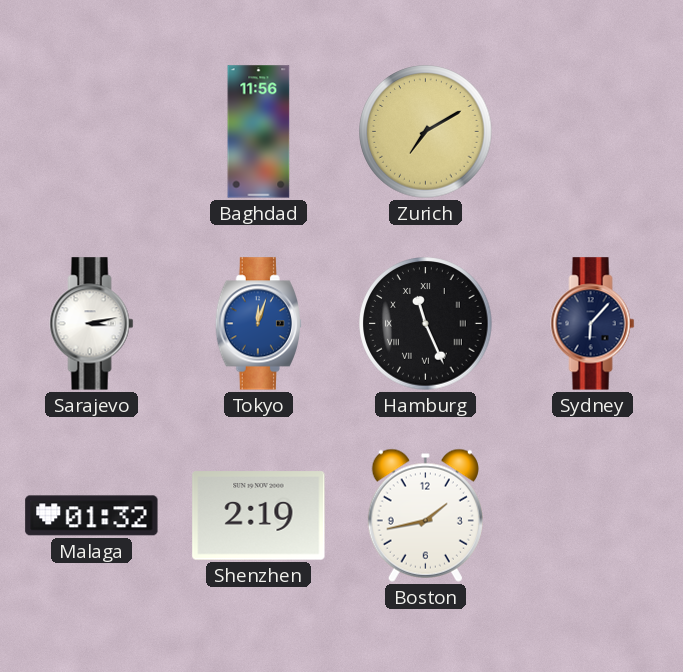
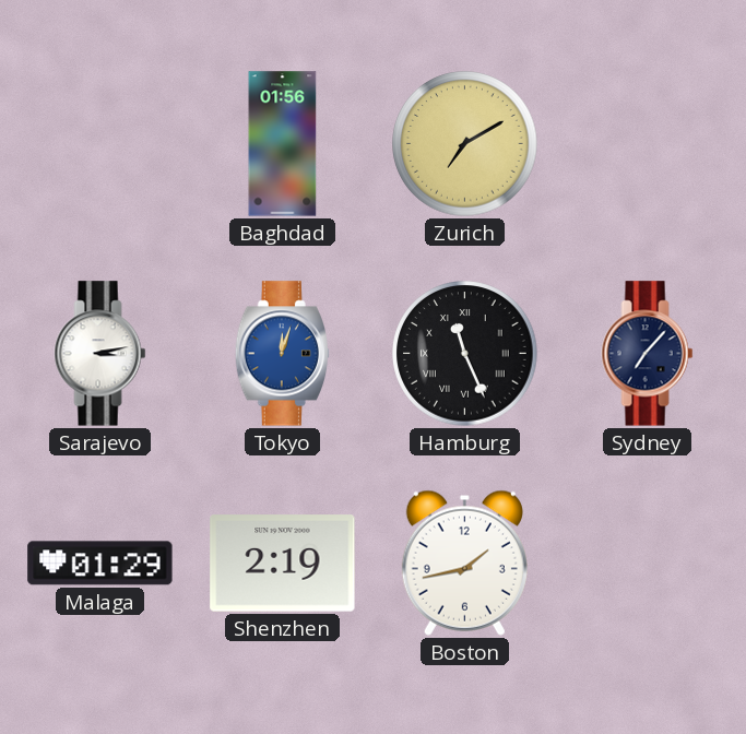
Baghdad: 11:56 -> 01:56 (283, 144)
Sydney: 6:07 -> 7:07 (648, 354)
Malaga: 01:32 -> 01:29 (100, 564)
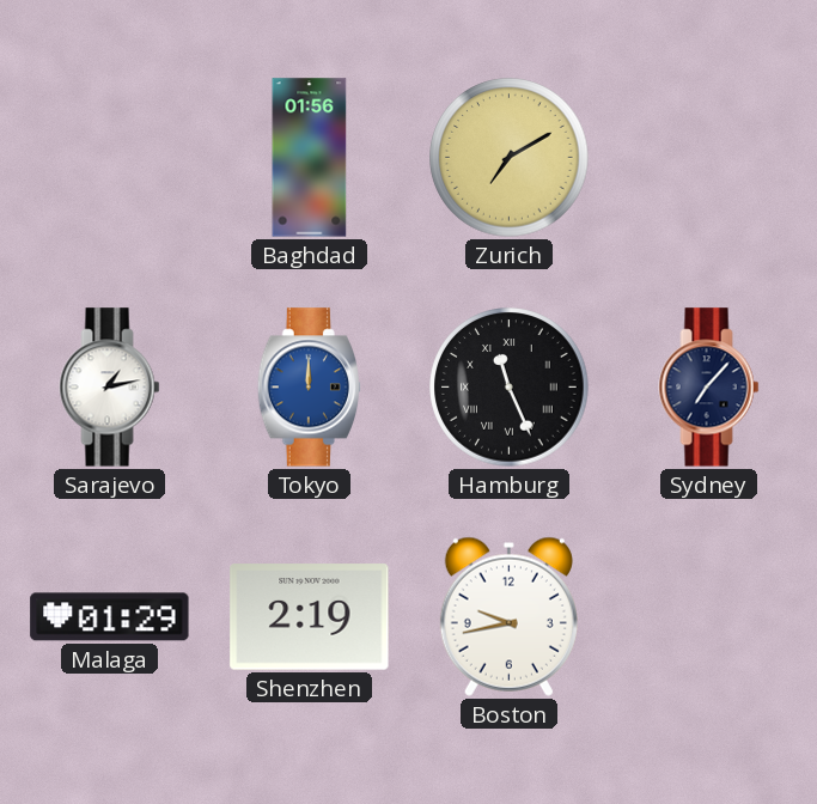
Sarajevo: 3:13 -> 1:13 (110, 388)
Tokyo: 12:03 -> 12:00 (309, 388)
Boston: 1:43 -> 9:43 (508, 616)
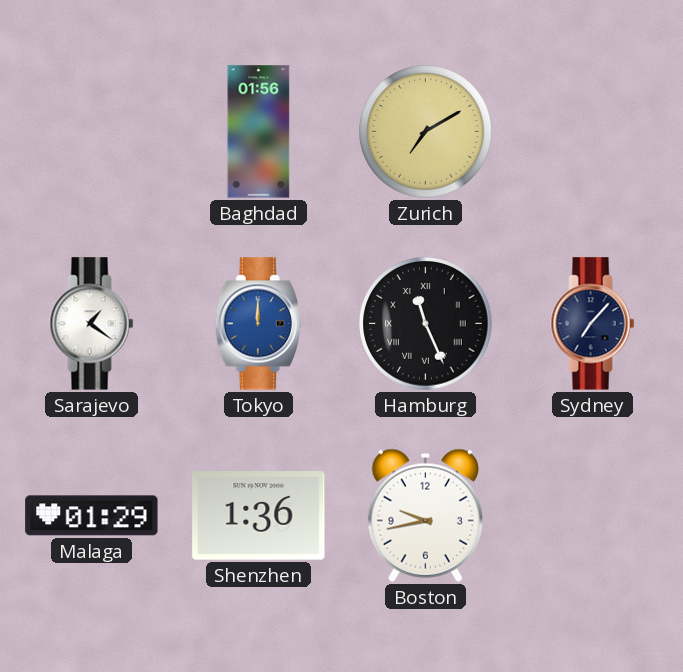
Sarajevo: 1:13 -> 1:21 (92, 324)
Shenzhen: 2:19 -> 1:36 (259, 516)
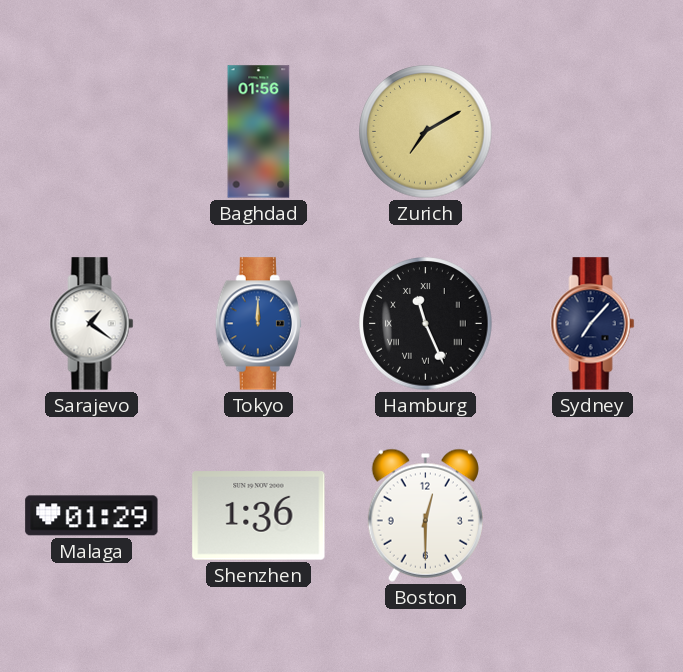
Boston: 9:43 -> 12:30 (425, 515)
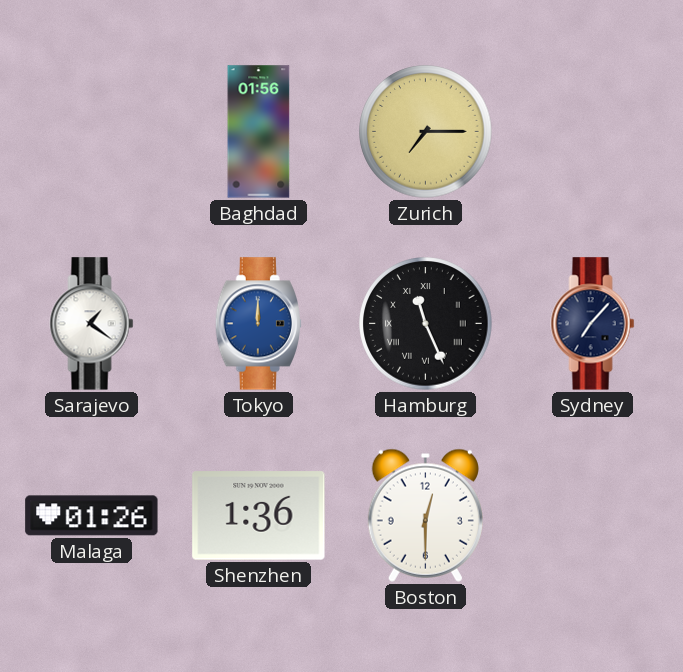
Zurich: 7:10 -> 7:15 (426, 132)
Malaga: 01:29 -> 01:26 (92, 516)
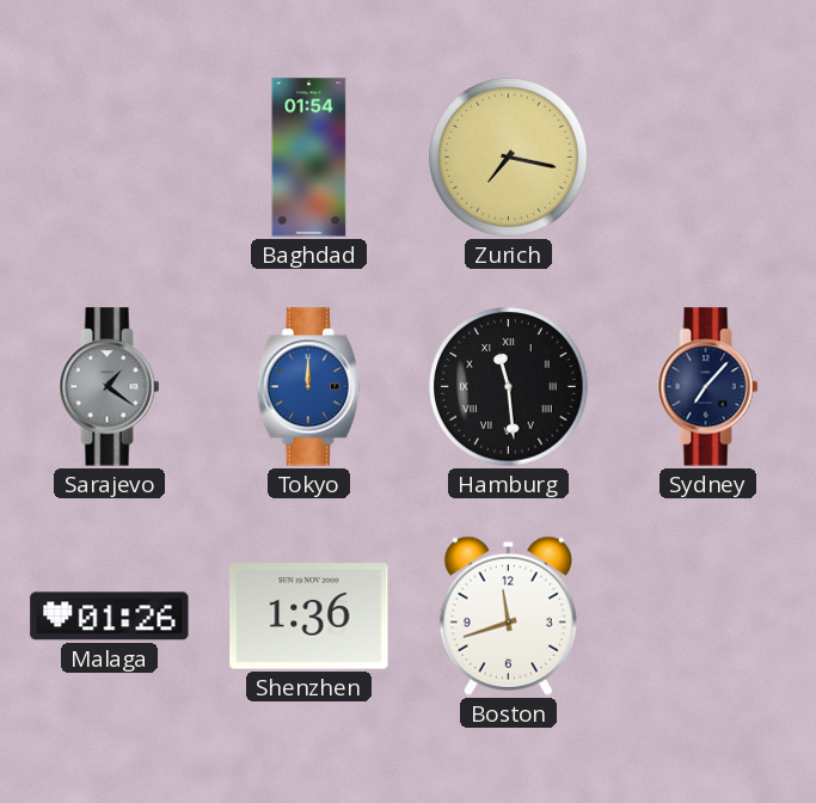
Baghdad: 01:56 -> 01:54 (309, 158)
Zurich: 7:15 -> 7:17 (509, 158)
Sarajevo dial: white -> grey (110, 387)
Hamburg: 11:26 -> 11:29 (509, 387)
Boston: 12:30 -> 11:42 (508, 615)
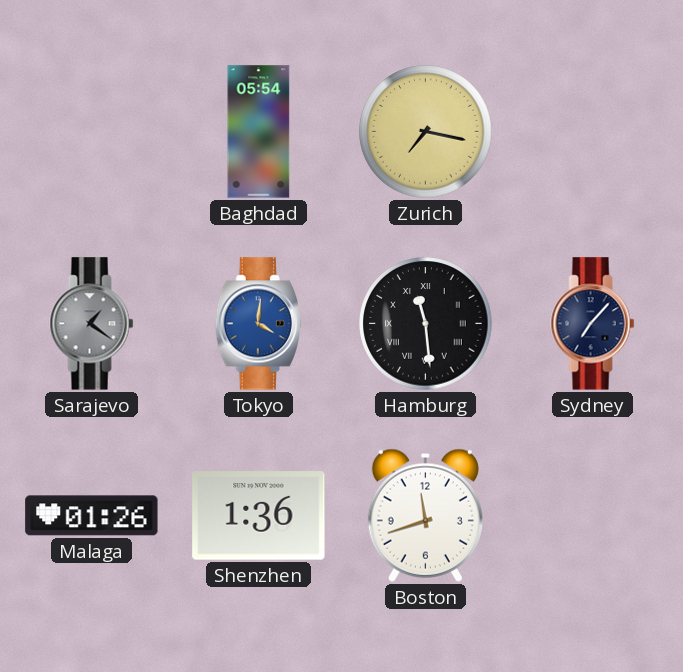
Baghdad: 01:54 -> 05:54 (259, 132)
Tokyo: 12:00 -> 4:01 (258, 324)
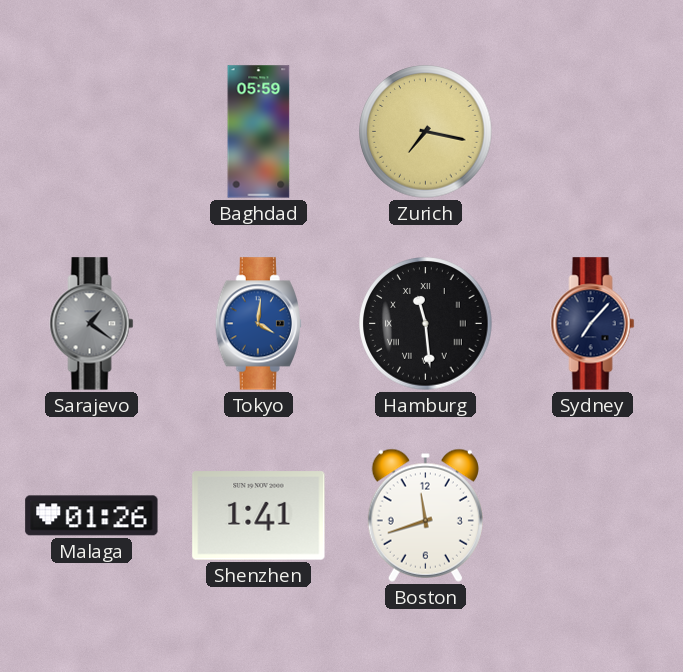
Baghdad: 05:54 -> 05:59 (259, 132)
Shenzhen: 1:36 -> 1:41 (259, 516)
